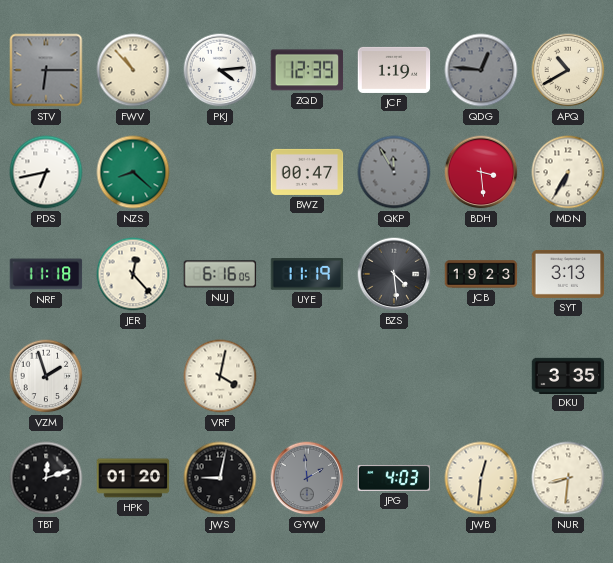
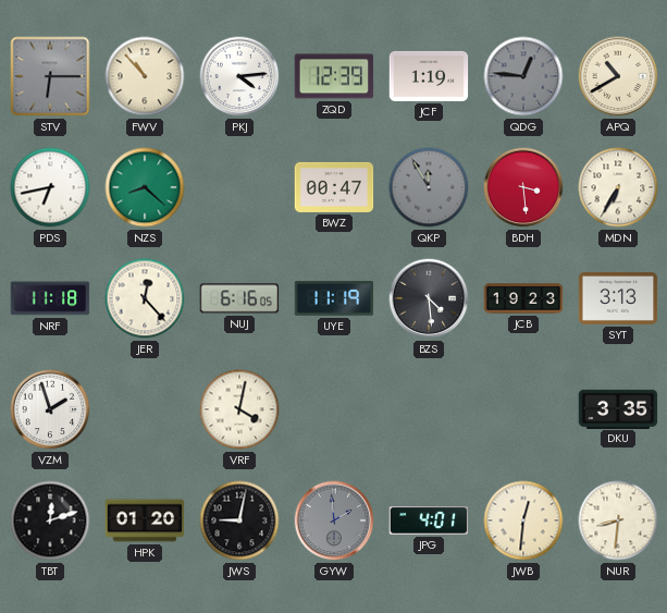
JPG: 4:03 -> 4:01 (429, 522)
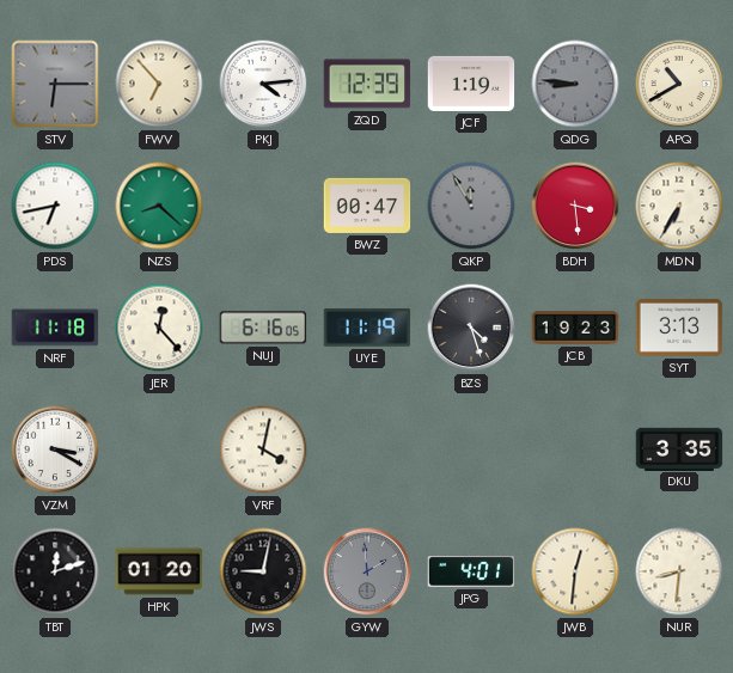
FWV: 10:53 -> 6:53 (159, 84)
QDG: 12:46 -> 8:46 (575, 84)
BZS: 4:29 -> 4:27 (471, 328)
VZM: 1:57 -> 3:20 (55, 449)
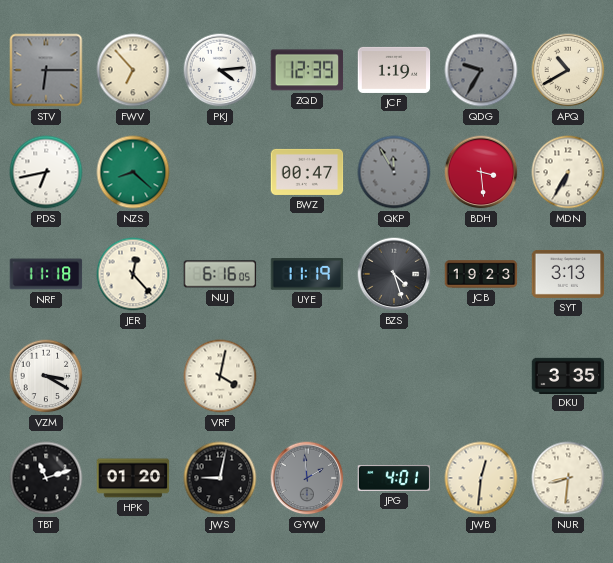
QDG: 8:46 -> 9:35 (481, 70)
TBT: 12:12 -> 11:12 (46, 478)
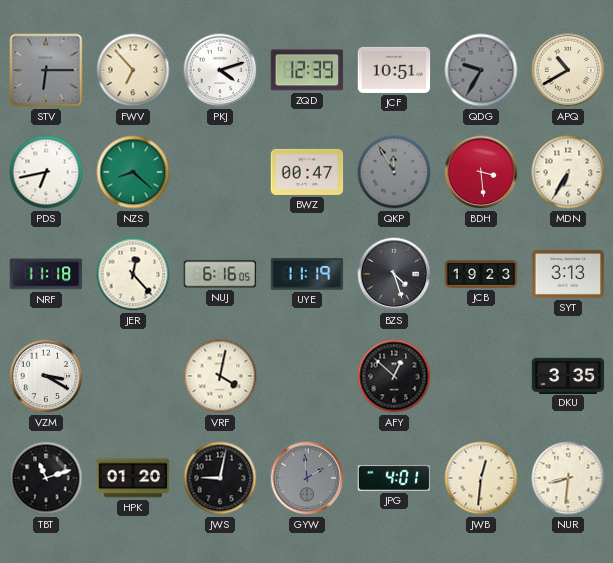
PKJ: 4:14 -> 4:12 (220, 70)
JCF: 1:19 -> 10:51 (394, 70)
AFY: none -> 12:52 (394, 376)
